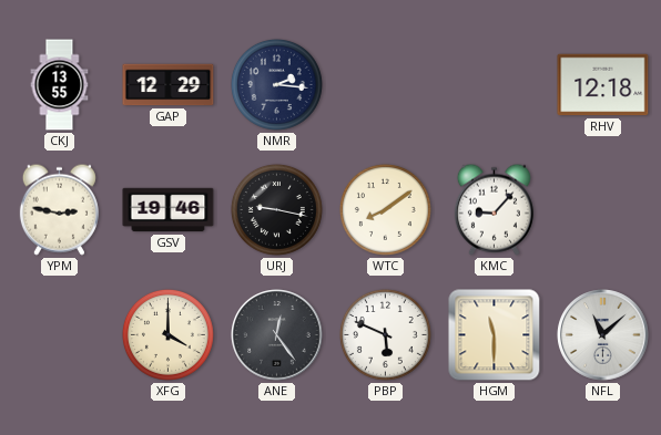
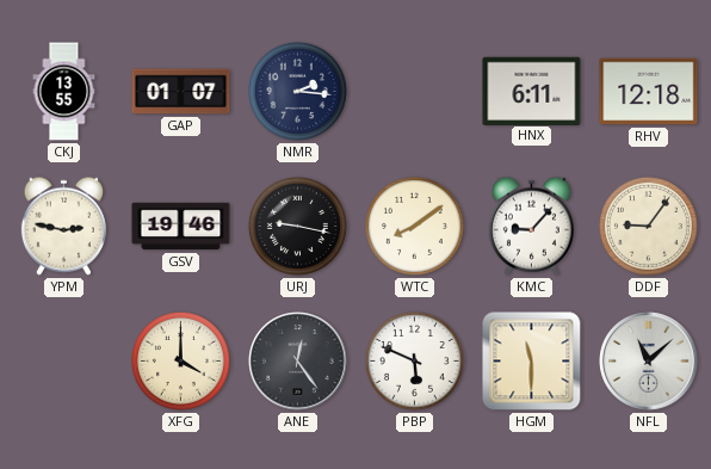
GAP: 12:29 -> 01:07 (181, 92)
HNX: none -> 6:11 (532, 91)
DDF: none -> 9:06 (648, 226)
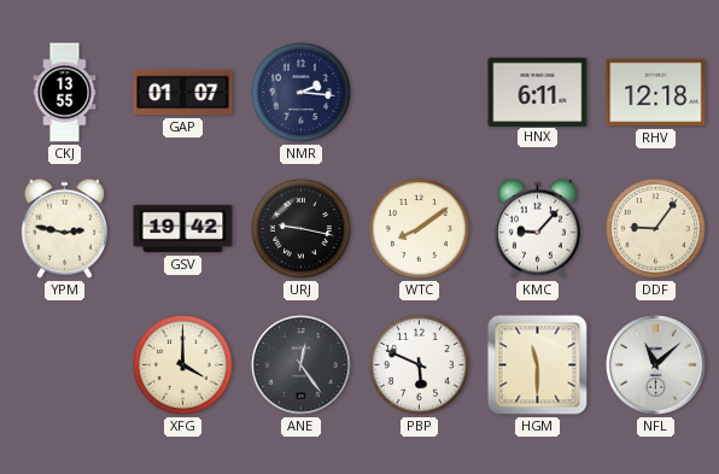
GSV: 19:46 -> 19:42 (183, 229)
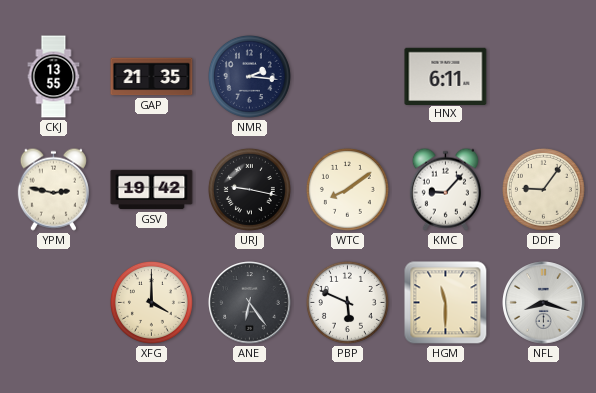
GAP: 01:07 -> 21:35 (152, 77)
RHV: 12:18 -> none (656, 93)
ANE: 12:24 -> 6:24 (250, 303)
NFL: 11:08 -> 8:18 (544, 303)
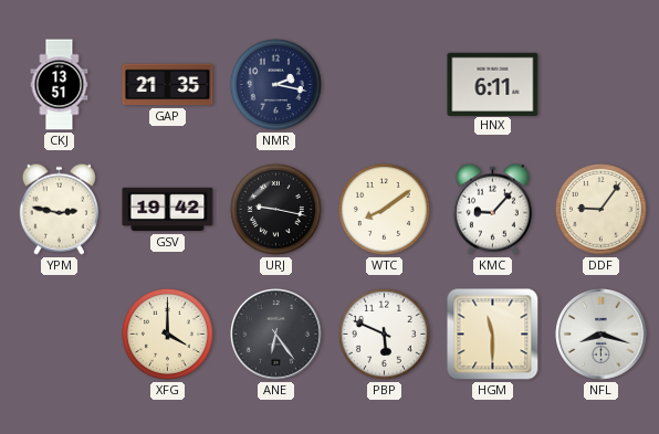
CKJ: 13:55 -> 13:51 (60, 85)
NMR: 2:16 -> 2:17 (275, 84)
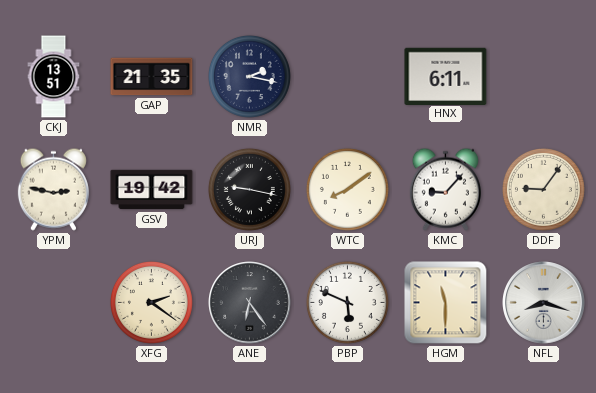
XFG: 4:00 -> 2:21 (151, 302)
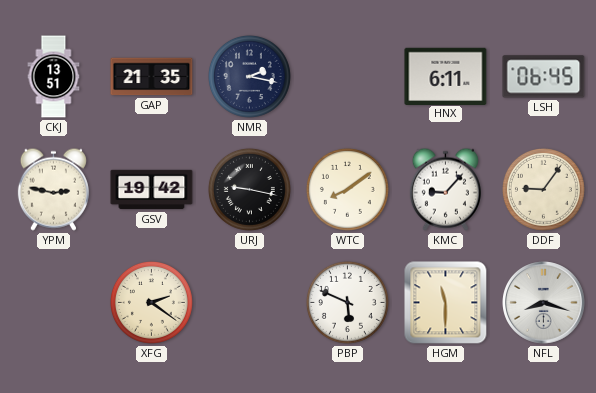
LSH: none -> 06:45 (544, 77)
ANE: 6:24 -> none (250, 303)
